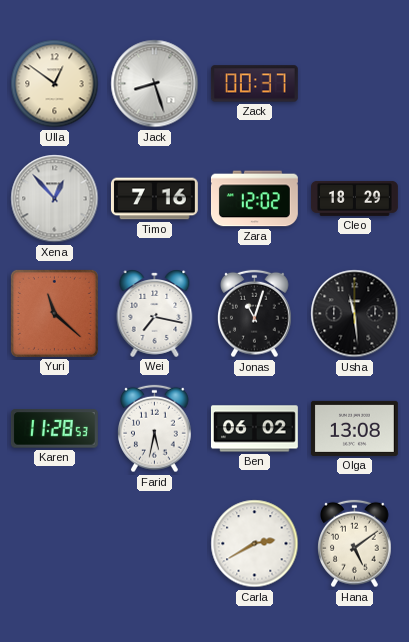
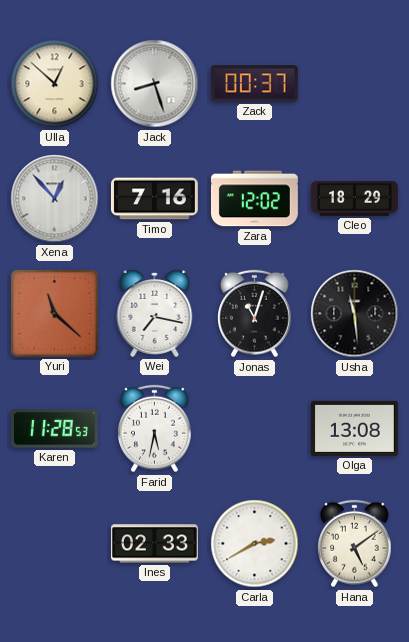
Ulla: 12:51 -> 12:52 (55, 84)
Ben: 06:02 -> none (254, 429)
Ines: none -> 02:33 (154, 544)
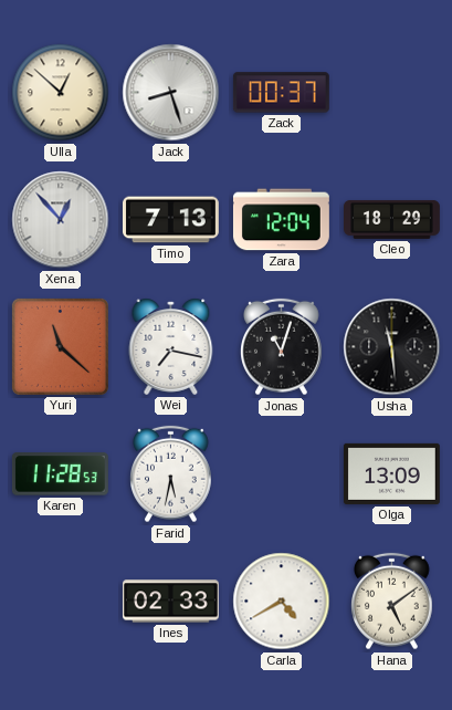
Timo: 7:16 -> 7:13 (170, 220)
Zara: 12:02 -> 12:04 (281, 220)
Olga: 13:08 -> 13:09 (391, 473)
Carla: 2:40 -> 4:40 (282, 602)
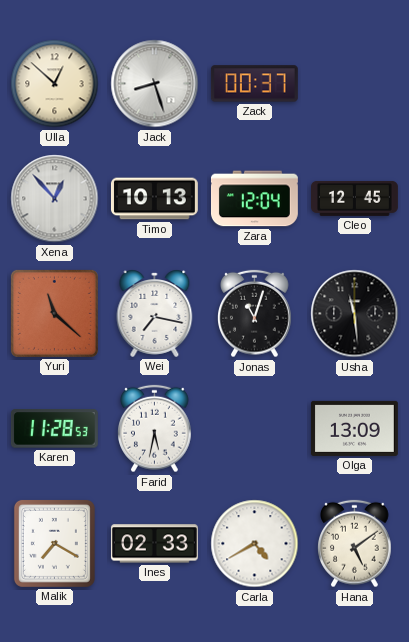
Timo: 7:13 -> 10:13 (154, 199)
Cleo: 18:29 -> 12:45 (355, 198)
Malik: none -> 7:20 (54, 543)
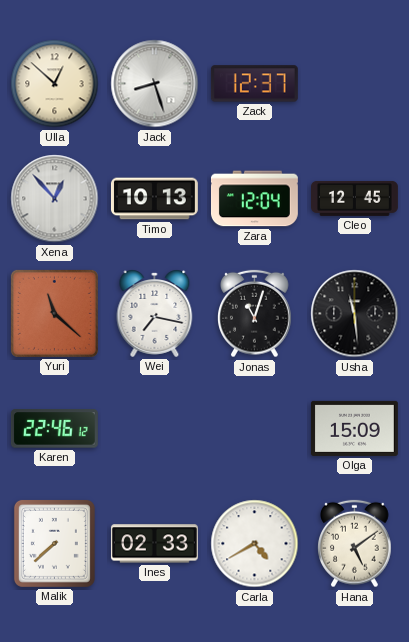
Zack: 00:37 -> 12:37 (254, 84)
Karen: 11:28 -> 22:46 (54, 429)
Farid: 5:32 -> none (155, 429)
Olga: 13:09 -> 15:09 (354, 428)
Malik: 7:20 -> 7:38 (54, 543)
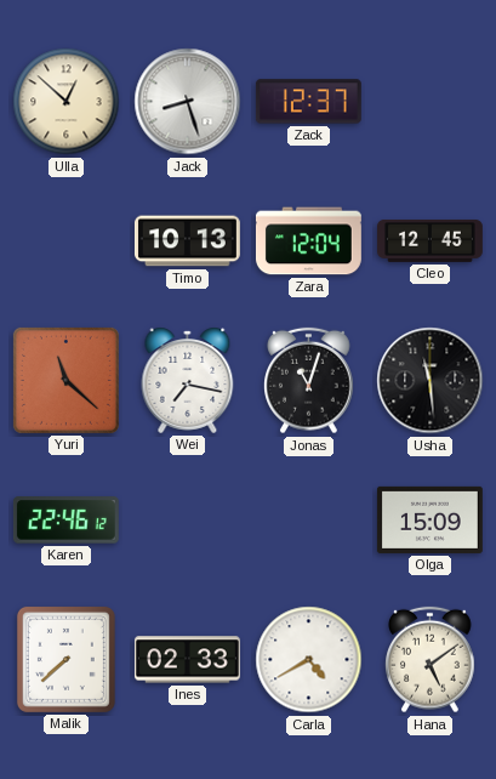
Xena: 12:53 -> none (55, 199)
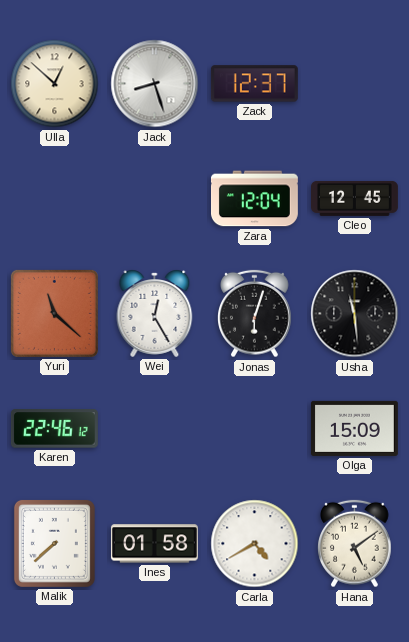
Timo: 10:13 -> none (187, 241)
Wei: 7:17 -> 12:25 (155, 313)
Jonas: 11:03 -> 6:03 (255, 314)
Ines: 02:33 -> 01:58 (154, 544)
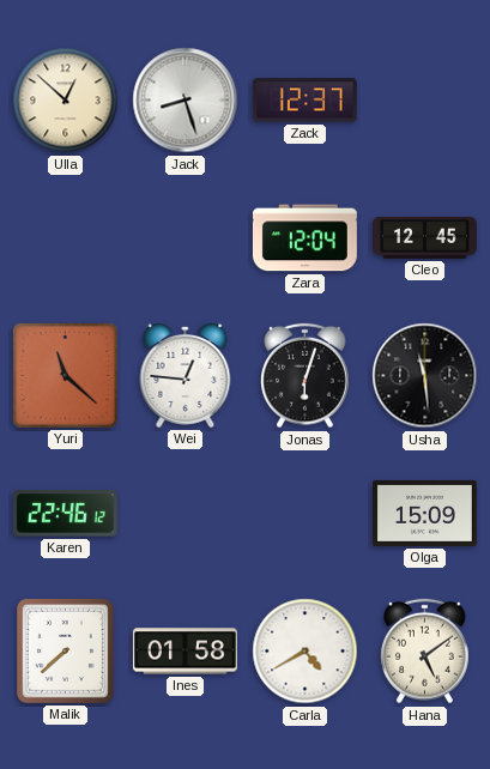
Wei: 12:25 -> 12:46 (186, 375)
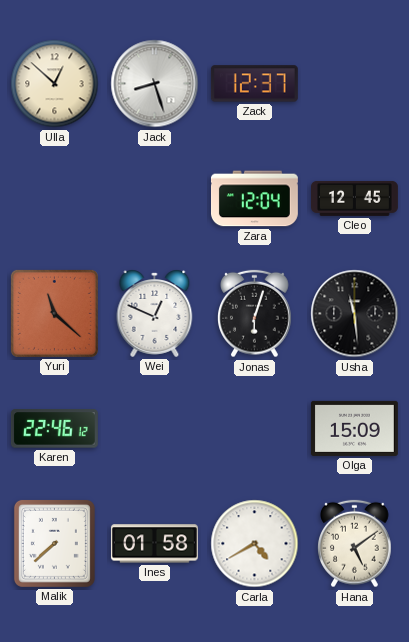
Wei: 12:46 -> 12:49 (155, 313)
